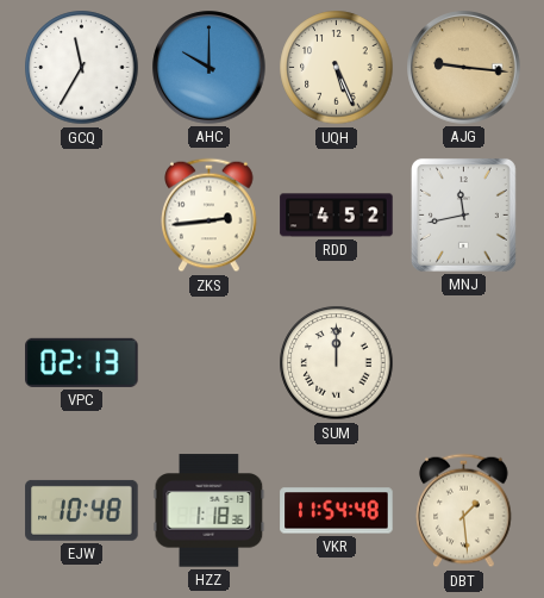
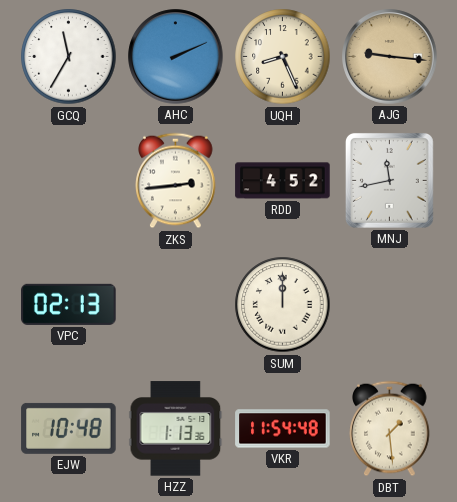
AHC: 10:00 -> 2:11 (176, 57)
UQH: 5:26 -> 8:26 (283, 57)
HZZ: 1:18 -> 1:13 (176, 429)
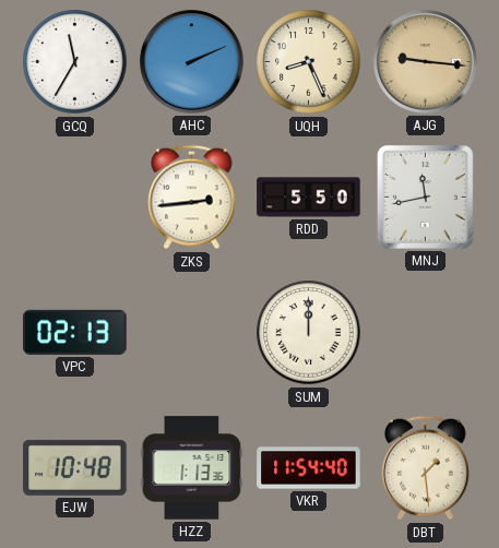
RDD: 4:52 -> 5:50 (309, 198)
VKR: 11:54:48 -> 11:54:40 (309, 468)
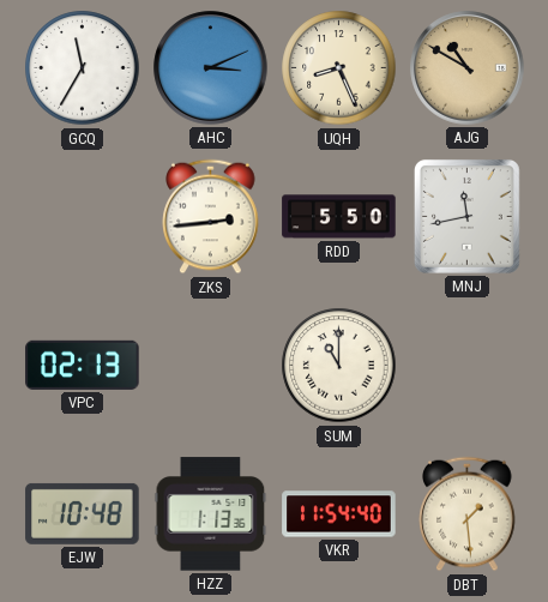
AHC: 2:11 -> 3:11 (211, 68)
AJG: 9:16 -> 10:50 (468, 68)
SUM: 12:00 -> 11:00 (339, 366)
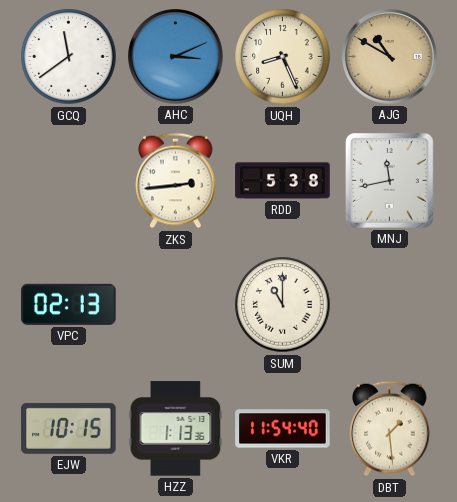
GCQ: 11:35 -> 11:39 (69, 57)
RDD: 5:50 -> 5:38 (283, 181)
EJW: 10:48 -> 10:15 (69, 428)
